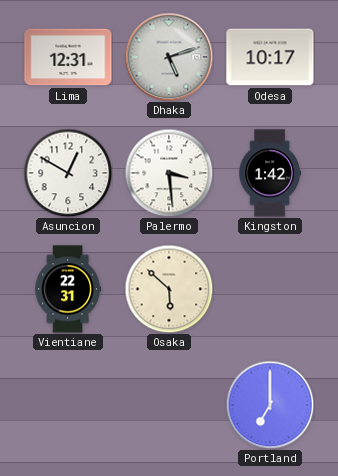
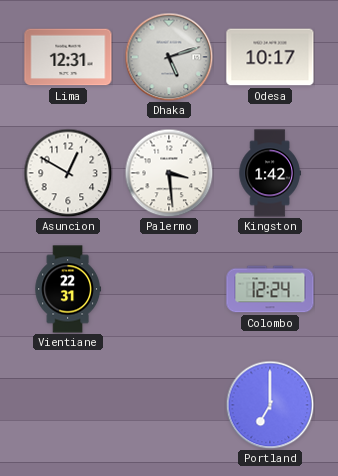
Osaka: 5:52 -> none (169, 289)
Colombo: none -> 12:24 (270, 289)
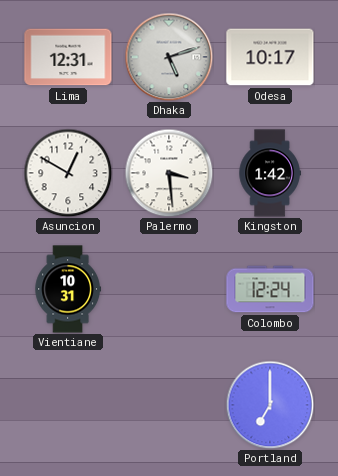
Vientiane: 22:31 -> 10:31 (68, 289)
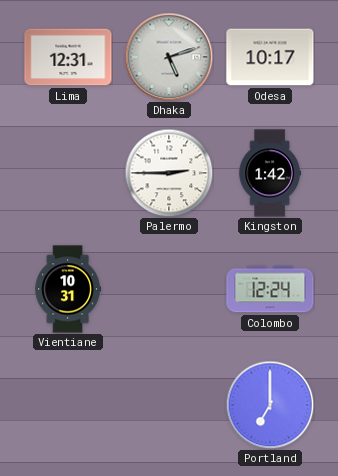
Asuncion: 12:50 -> none (68, 173)
Palermo: 3:29 -> 2:45 (169, 173)
